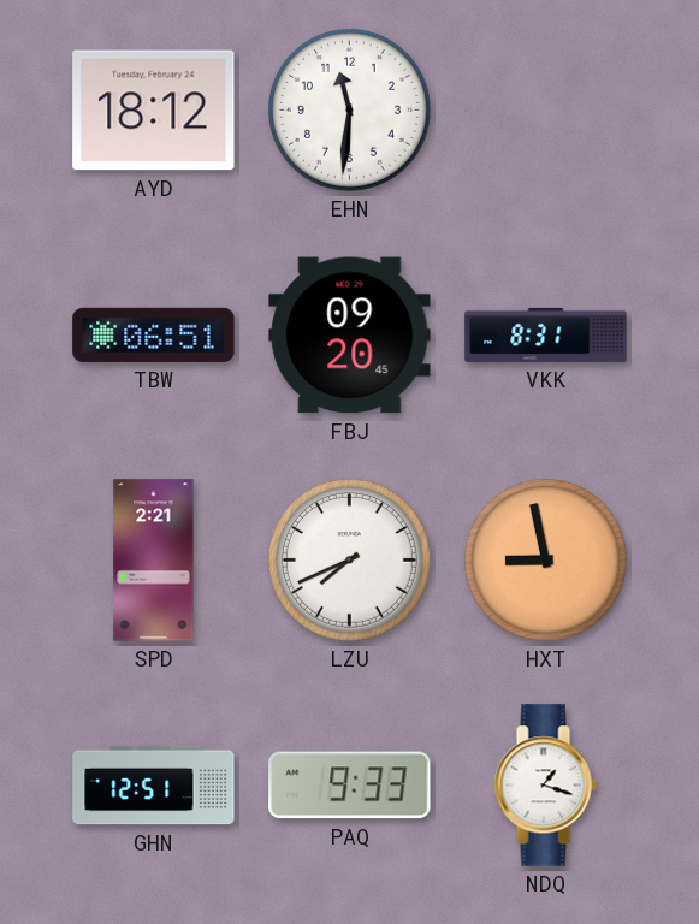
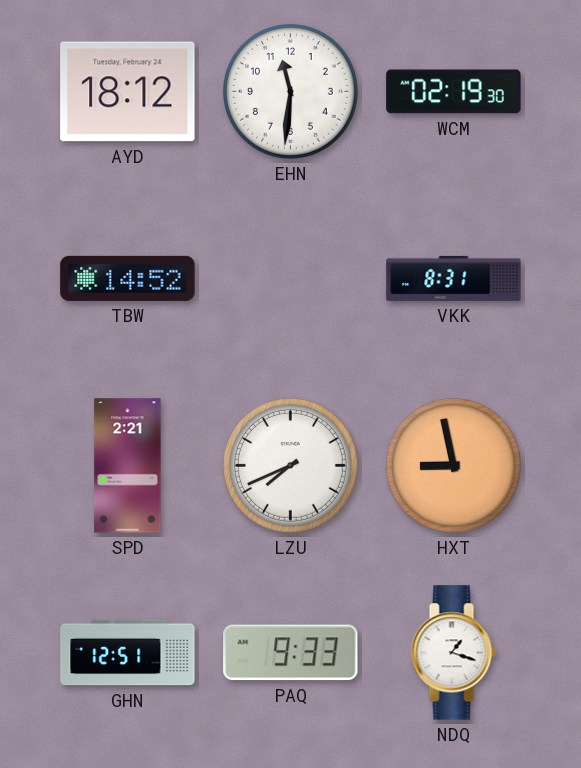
WCM: none -> 02:19 (454, 92)
TBW: 06:51 -> 14:52 (128, 278)
FBJ: 09:20 -> none (350, 336)
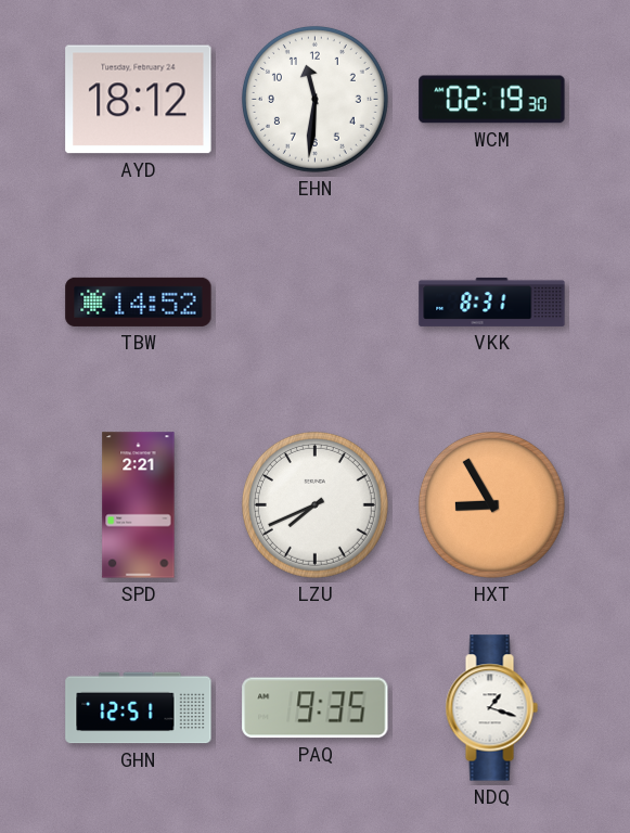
HXT: 8:58 -> 8:55 (491, 504)
PAQ: 9:33 -> 9:35 (316, 708)
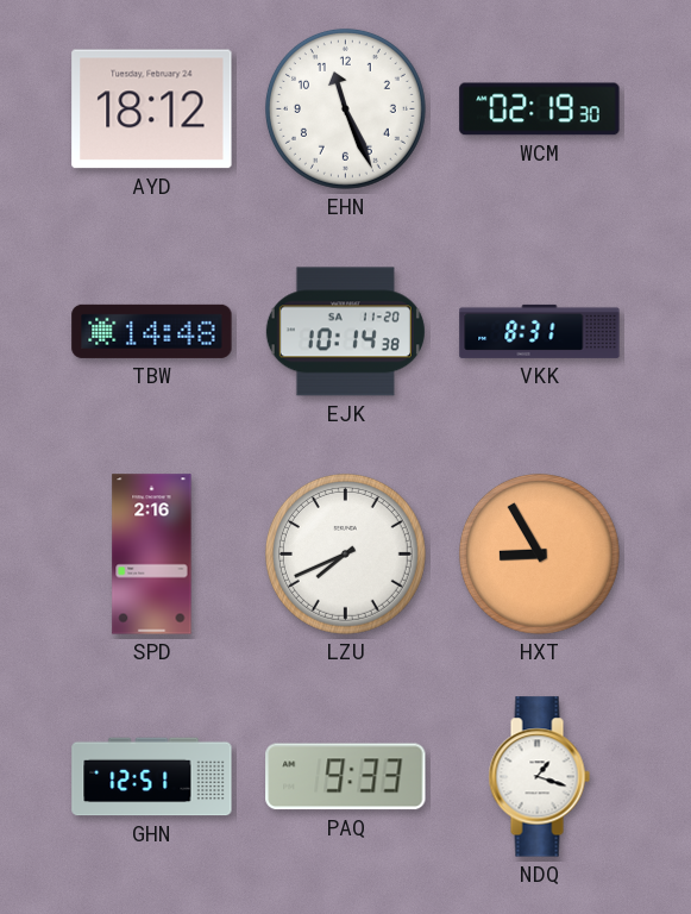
EHN: 11:31 -> 11:26 (345, 108)
TBW: 14:52 -> 14:48 (152, 331)
EJK: none -> 10:14 (345, 332)
SPD: 2:21 -> 2:16 (152, 555)
PAQ: 9:35 -> 9:33 (346, 777)
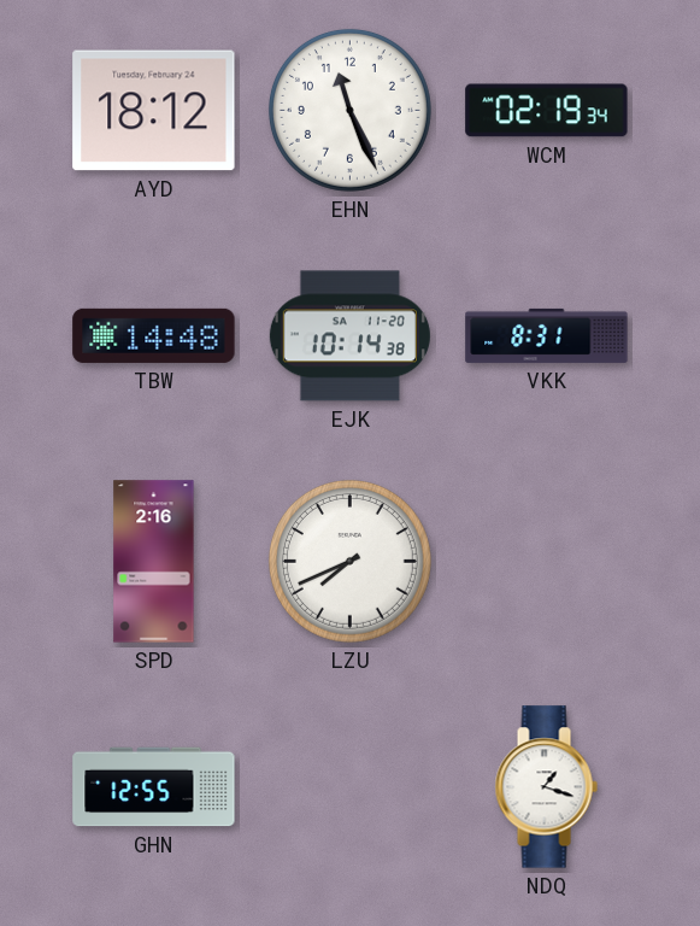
WCM: 02:19:30 -> 02:19:34 (547, 111)
HXT: 8:55 -> none (539, 553)
GHN: 12:51 -> 12:55 (154, 787)
PAQ: 9:33 -> none (346, 777)
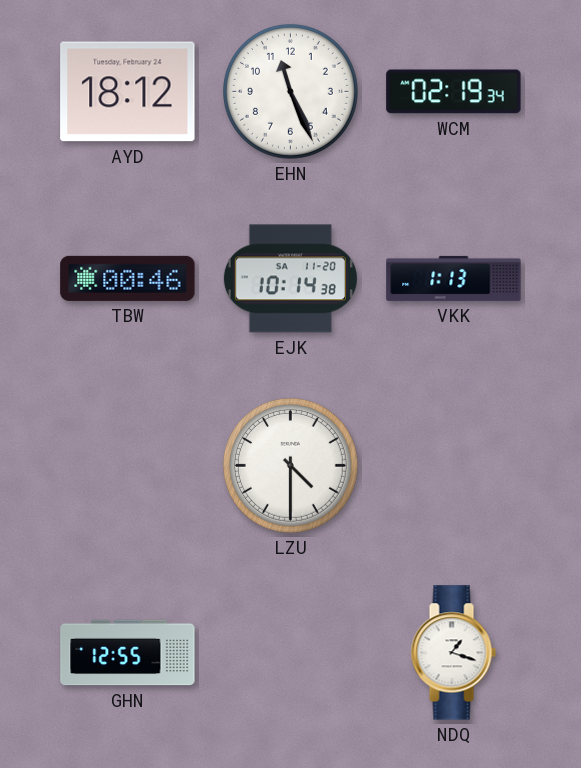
TBW: 14:48 -> 00:46 (128, 278)
VKK: 8:31 -> 1:13 (454, 278)
SPD: 2:16 -> none (154, 562)
LZU: 7:41 -> 4:30 (290, 465)
